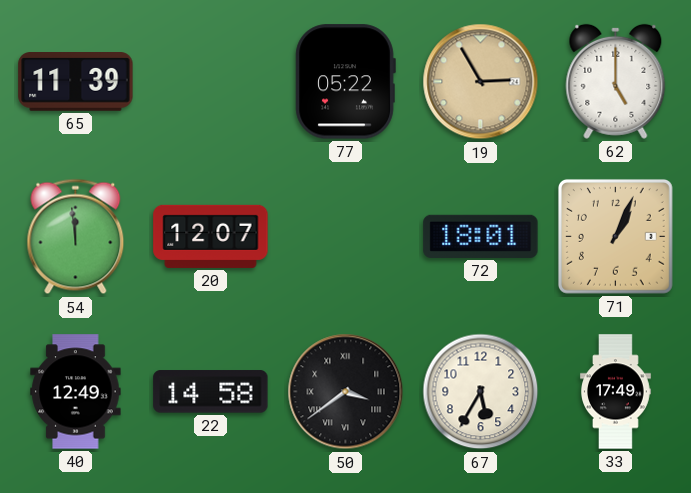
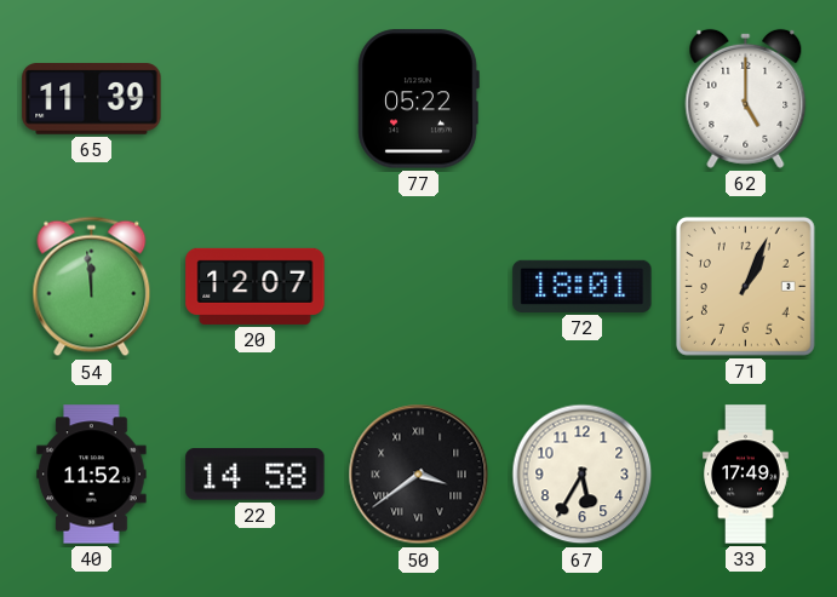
19: 2:55 -> none (481, 82)
40: 12:49 -> 11:52 (92, 475)
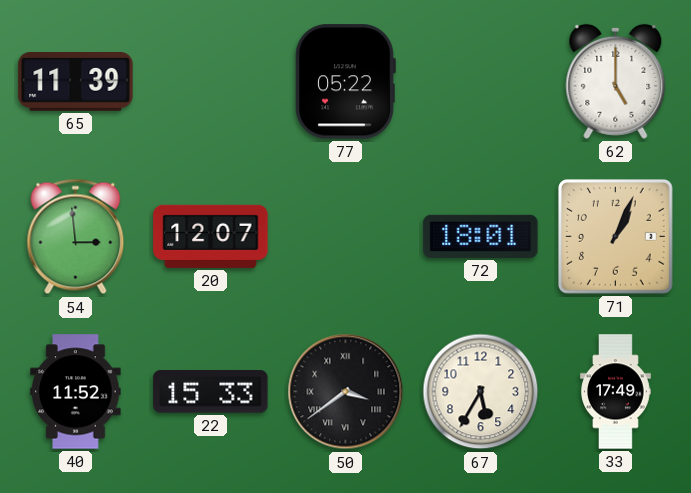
54: 11:59 -> 2:59 (76, 237)
22: 14:58 -> 15:33 (211, 392)
